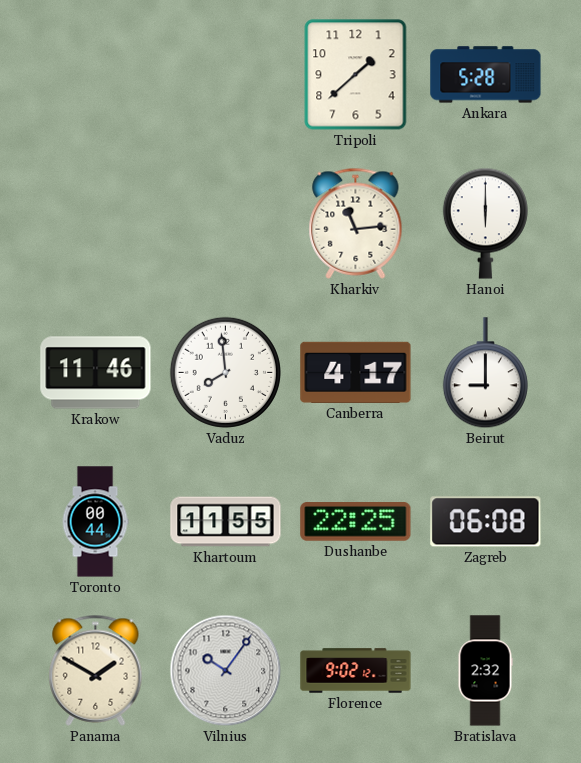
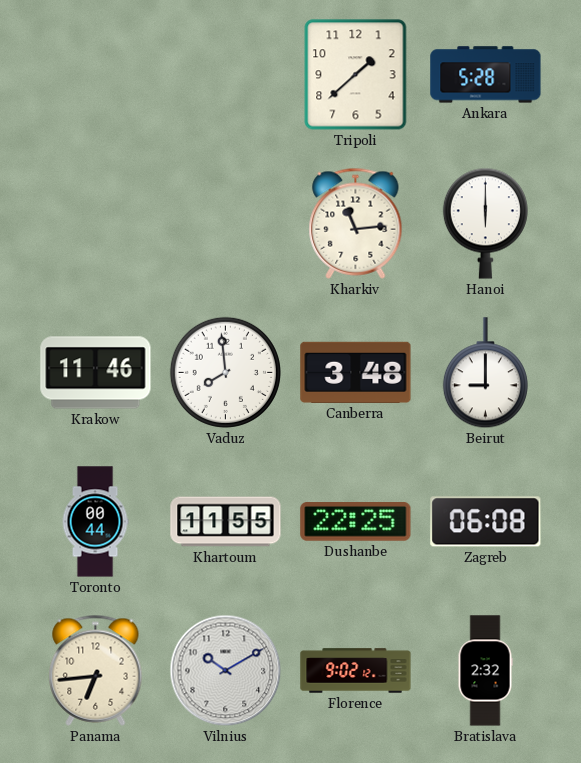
Canberra: 4:17 -> 3:48 (356, 372)
Panama: 1:50 -> 6:44 (96, 670)
Vilnius: 10:06 -> 10:10 (226, 671)
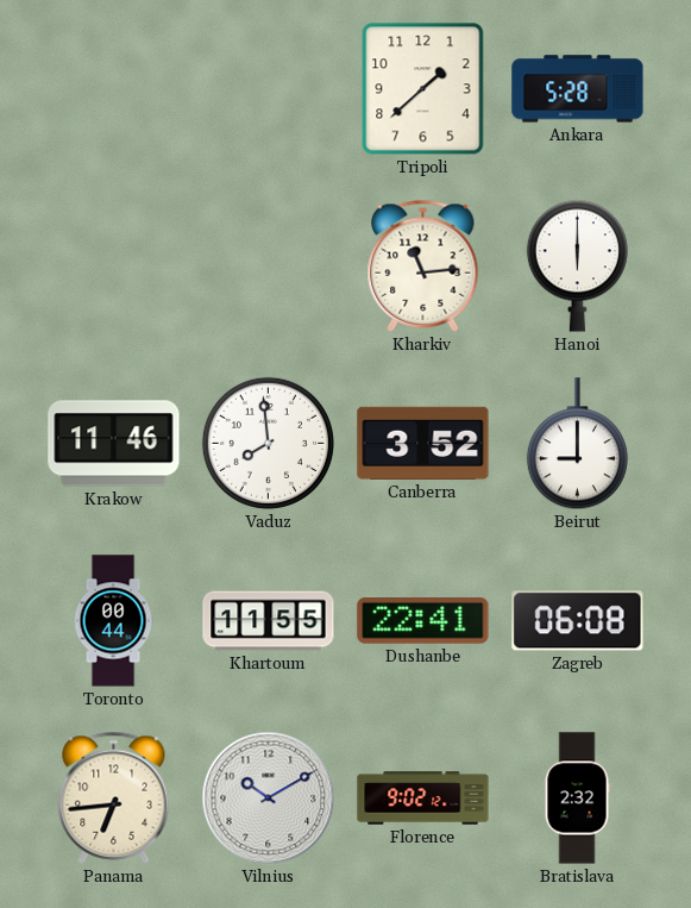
Canberra: 3:48 -> 3:52 (423, 443)
Dushanbe: 22:25 -> 22:41 (423, 621)
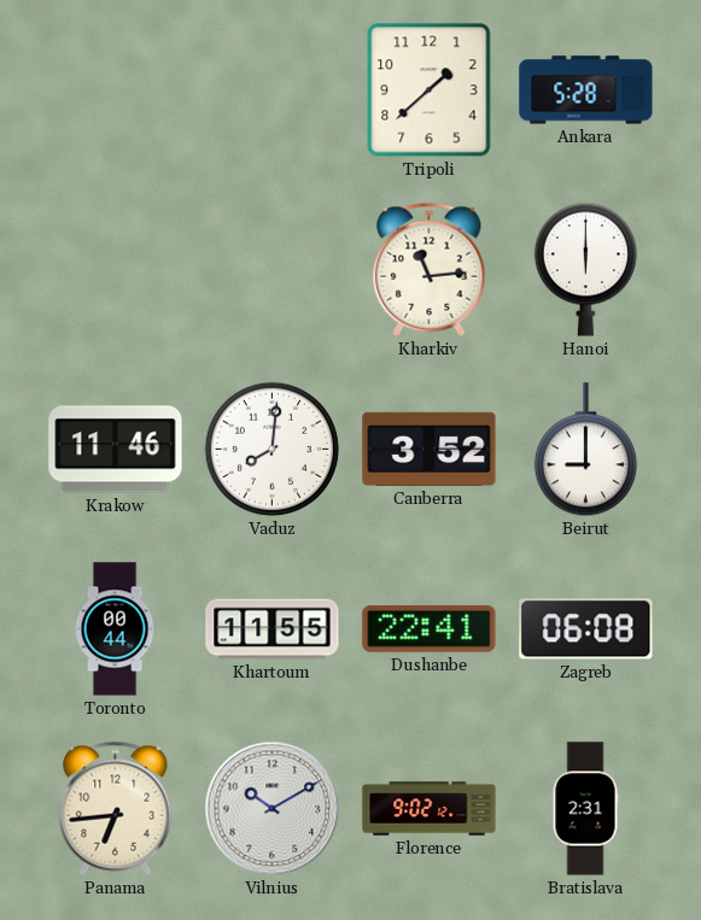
Vaduz: 7:59 -> 8:01 (271, 449)
Bratislava: 2:32 -> 2:31 (585, 809)
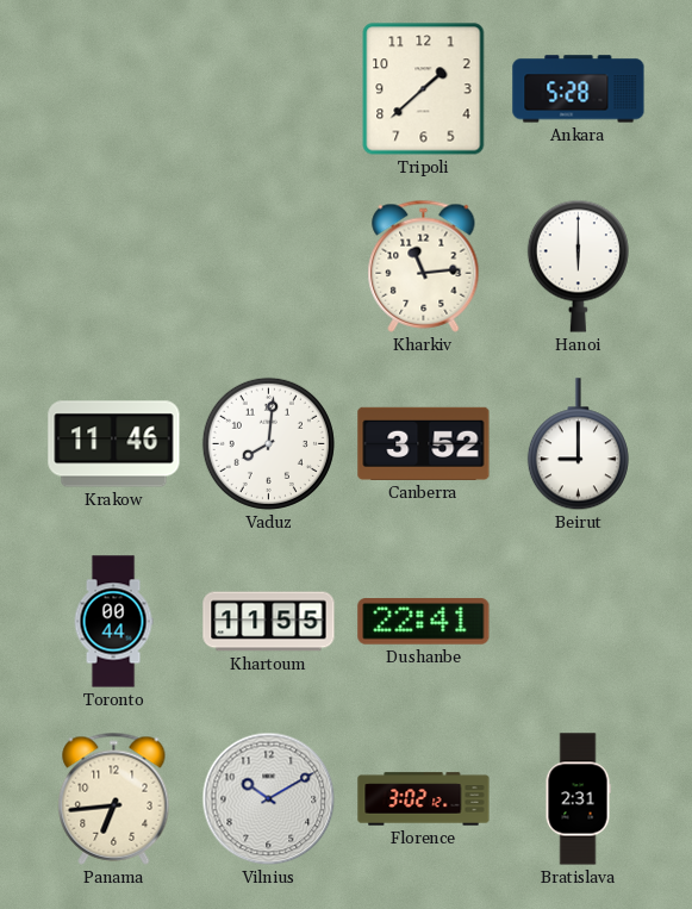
Zagreb: 06:08 -> none (586, 629)
Florence: 9:02 -> 3:02 (424, 799)
